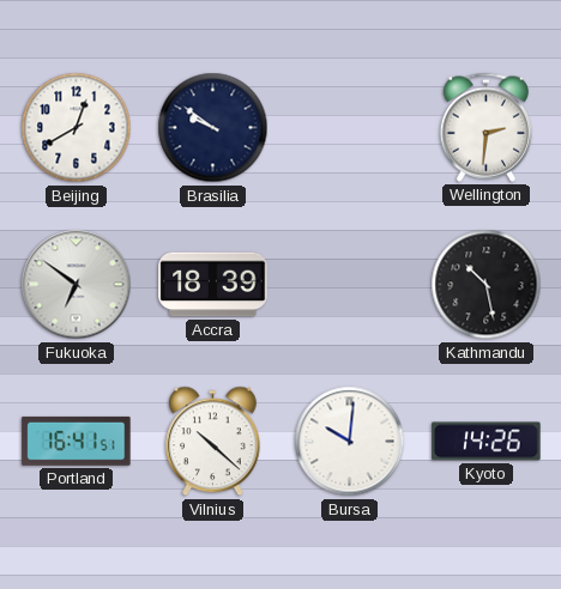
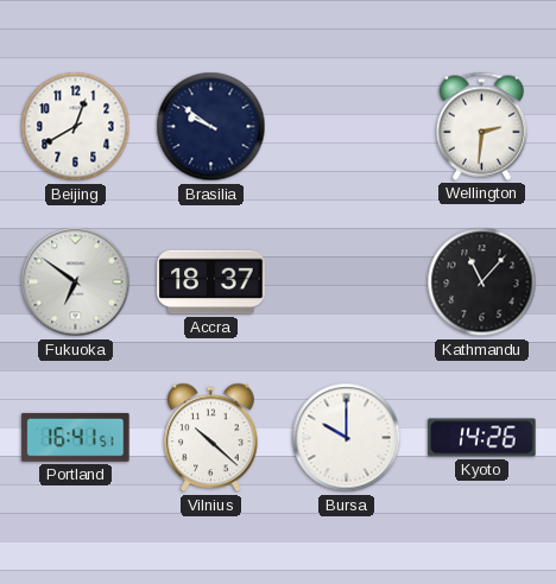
Accra: 18:39 -> 18:37 (211, 283)
Kathmandu: 10:28 -> 11:07 (482, 283)
Bursa: 10:01 -> 10:00 (347, 438)
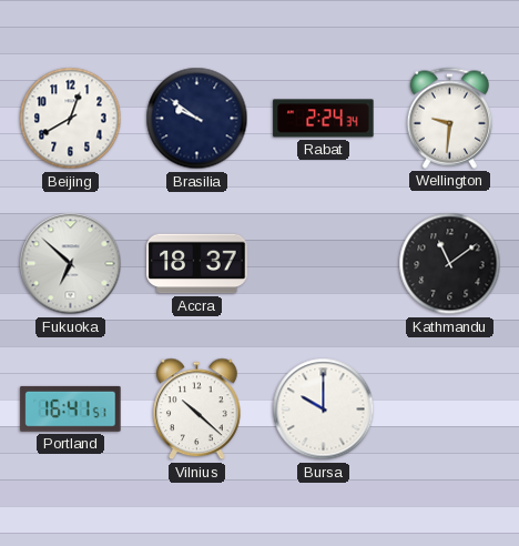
Rabat: none -> 2:24 (324, 119)
Wellington: 2:31 -> 9:31 (449, 118)
Fukuoka: 6:51 -> 6:52 (71, 264)
Kathmandu: 11:07 -> 11:09 (450, 264)
Kyoto: 14:26 -> none (482, 438)
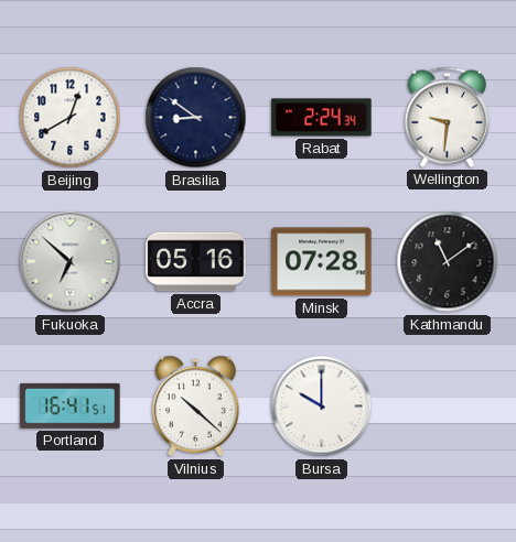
Brasilia: 9:51 -> 8:51 (196, 118)
Accra: 18:37 -> 05:16 (196, 262)
Minsk: none -> 07:28 (322, 262)
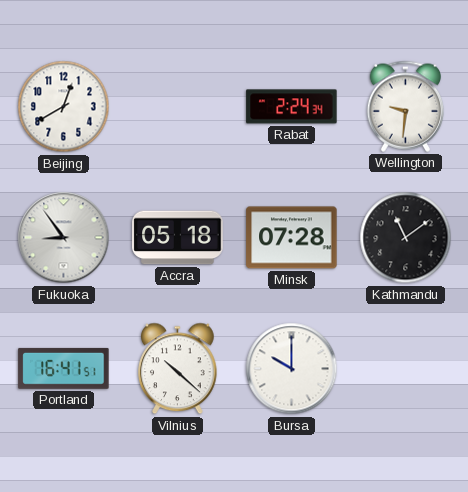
Brasilia: 8:51 -> none (196, 118)
Fukuoka: 6:52 -> 8:54 (64, 238)
Accra: 05:16 -> 05:18 (178, 238)
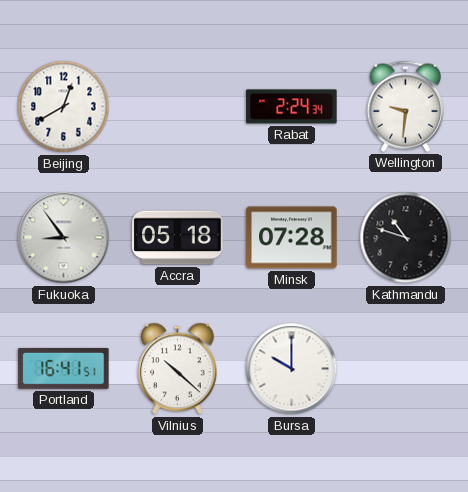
Kathmandu: 11:09 -> 10:48 (406, 238)
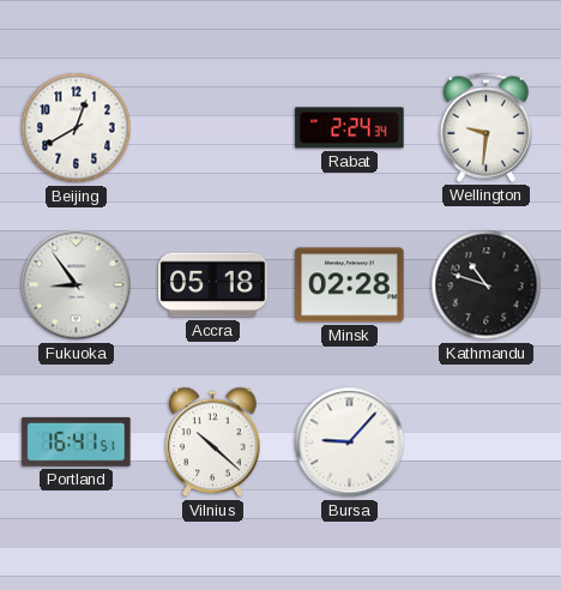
Minsk: 07:28 -> 02:28 (350, 285)
Bursa: 10:00 -> 9:07 (350, 442)
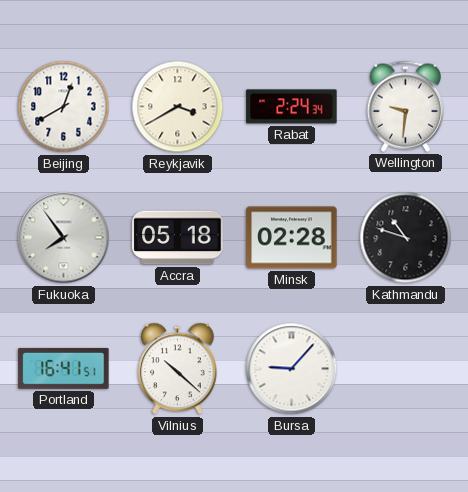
Reykjavik: none -> 3:40 (178, 107)
Fukuoka: 8:54 -> 7:54 (64, 238)
